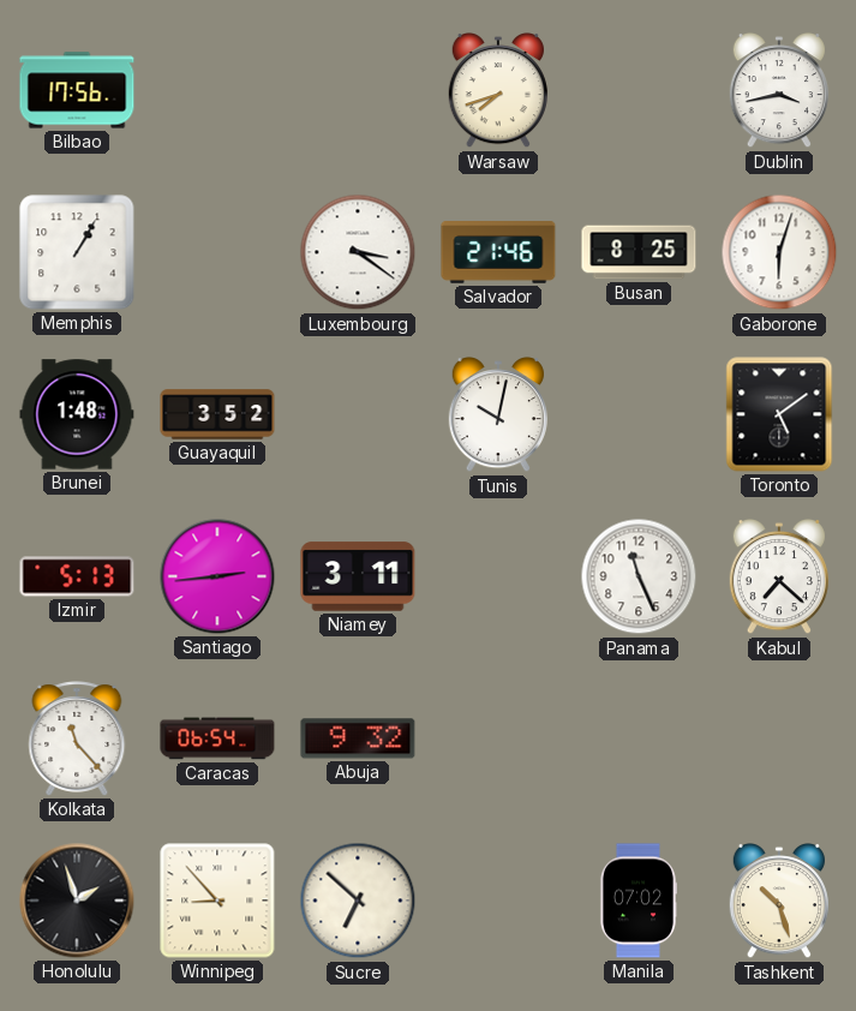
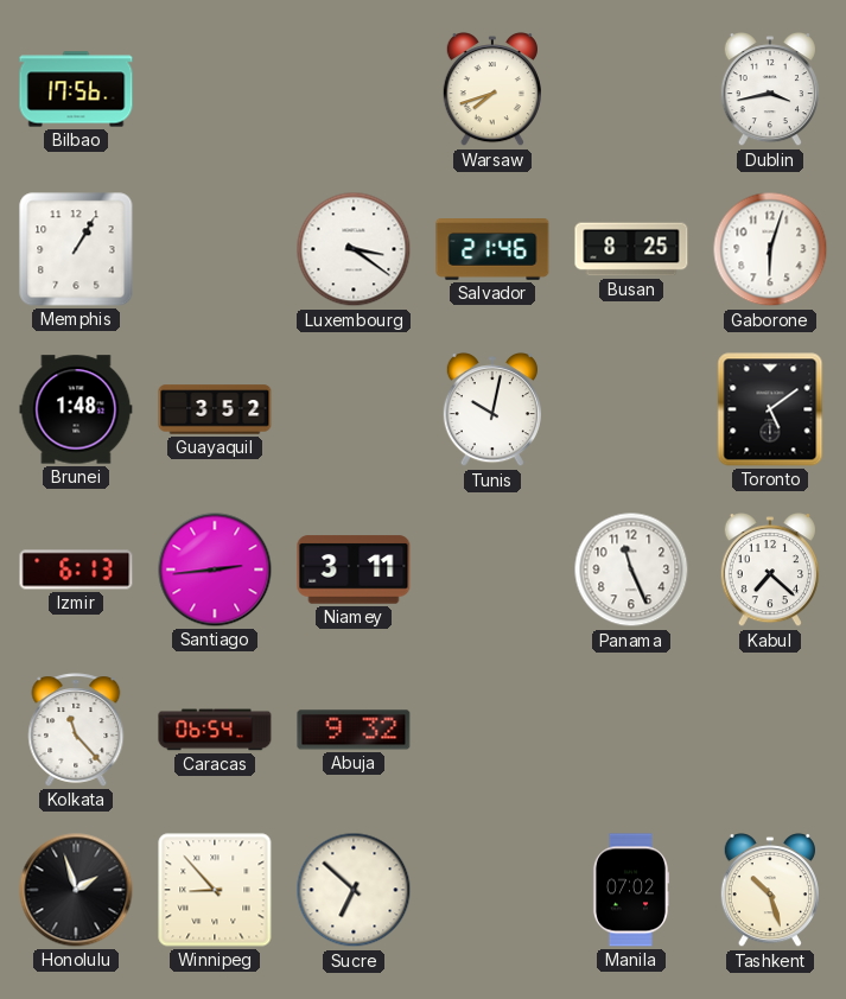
Izmir: 5:13 -> 6:13 (76, 570)
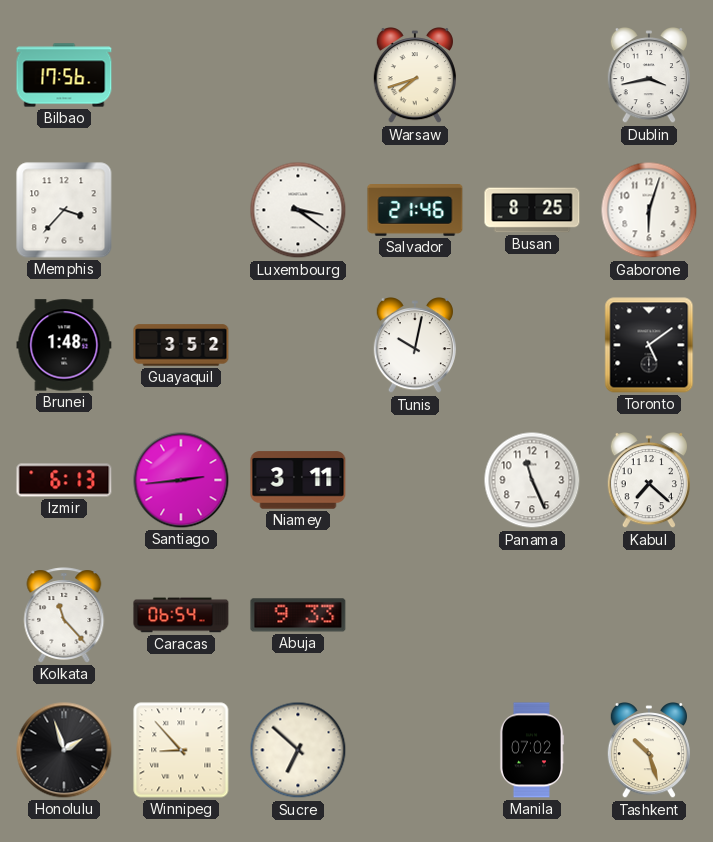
Memphis: 1:05 -> 3:37 (64, 210)
Abuja: 9:32 -> 9:33 (298, 615)
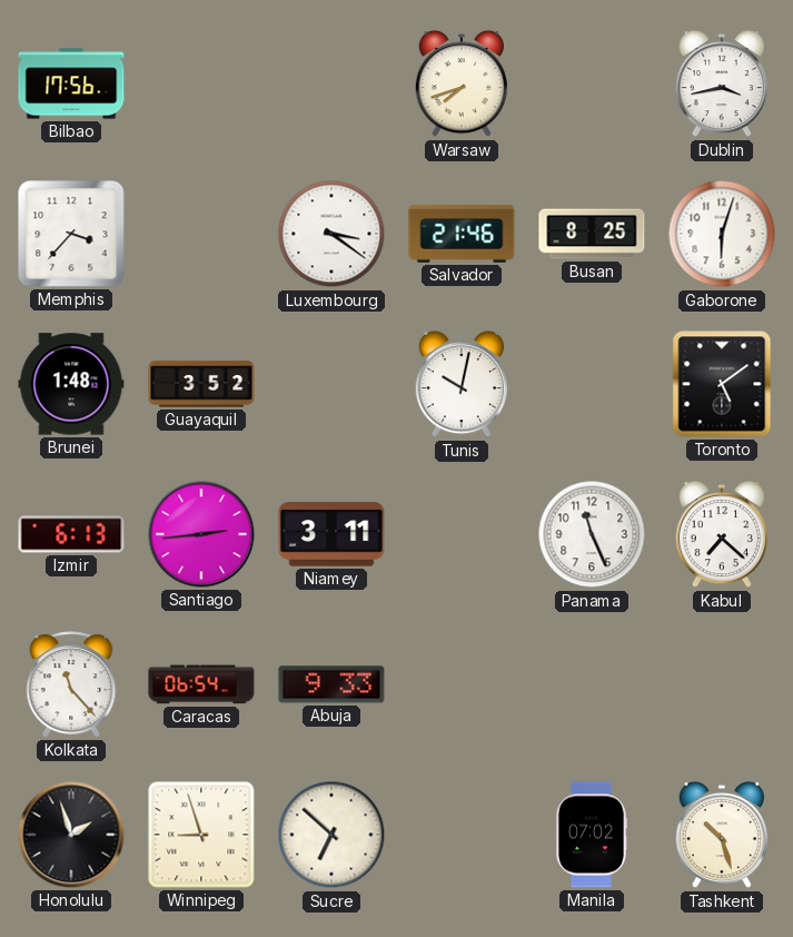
Winnipeg: 8:53 -> 8:57 (201, 835)
